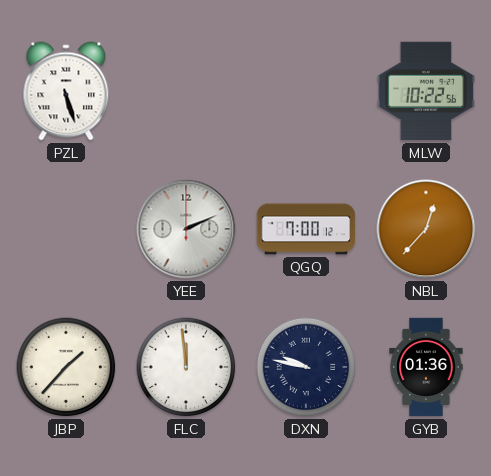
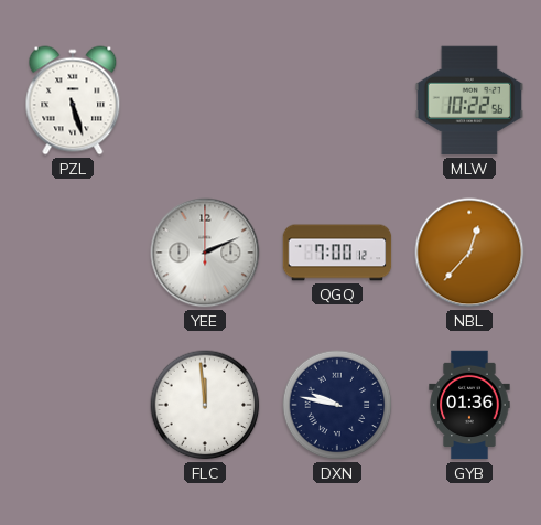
JBP: 1:37 -> none (66, 367)
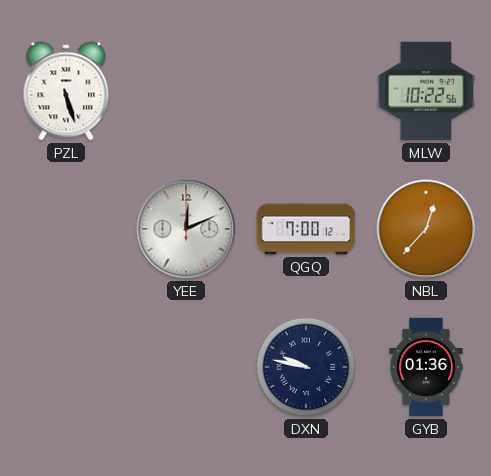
YEE: 2:11 -> 12:11 (186, 229)
FLC: 11:59 -> none (205, 405)
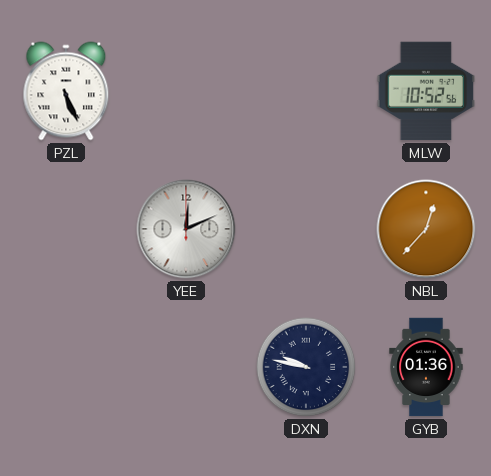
PZL: 5:27 -> 5:26 (66, 91)
MLW: 10:22 -> 10:52 (426, 91)
QGQ: 7:00 -> none (306, 229)
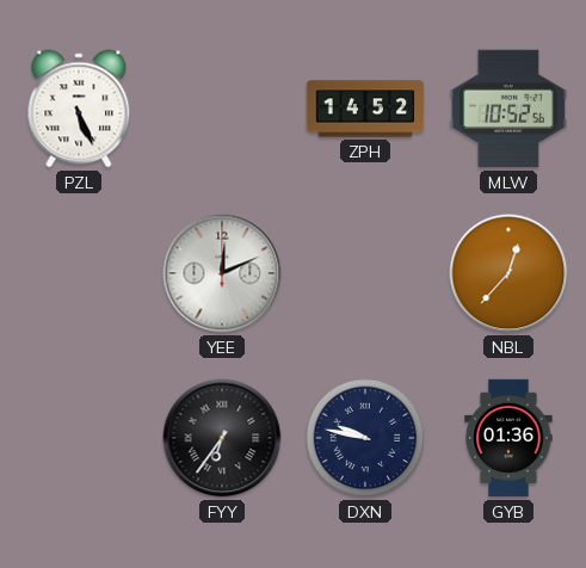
ZPH: none -> 14:52 (365, 109)
FYY: none -> 6:36 (222, 438)
